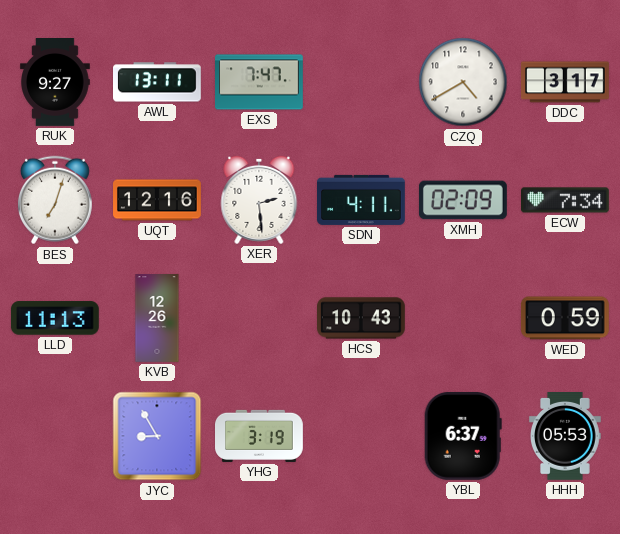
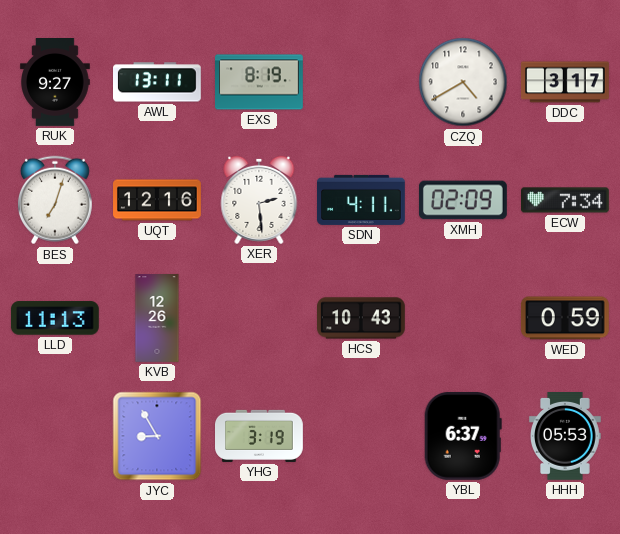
EXS: 7:47 -> 8:19 (260, 82)
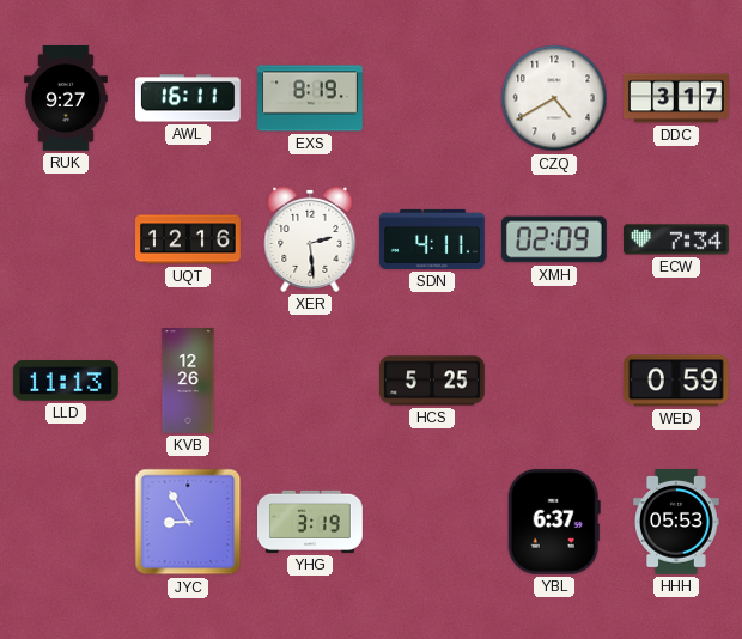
AWL: 13:11 -> 16:11 (189, 98)
BES: 7:03 -> none (55, 200)
HCS: 10:43 -> 5:25 (433, 381)
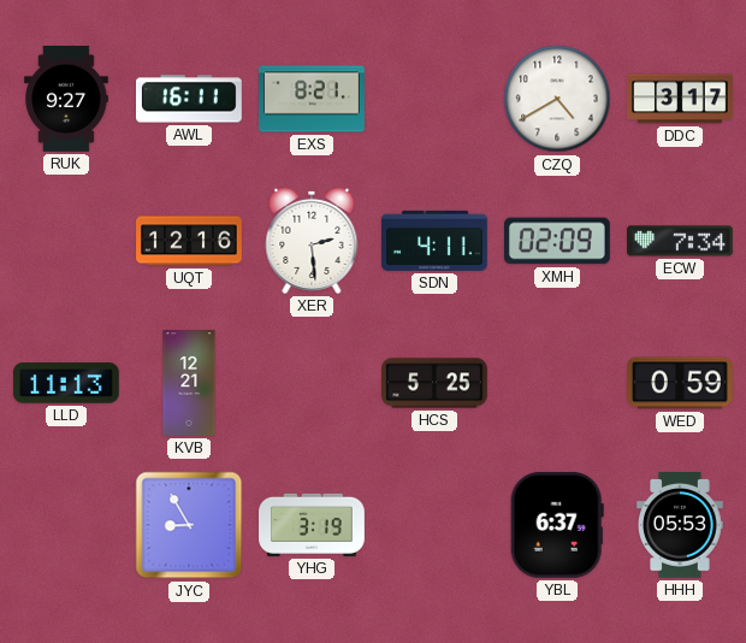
EXS: 8:19 -> 8:21 (313, 99)
KVB: 12:26 -> 12:21 (189, 383)
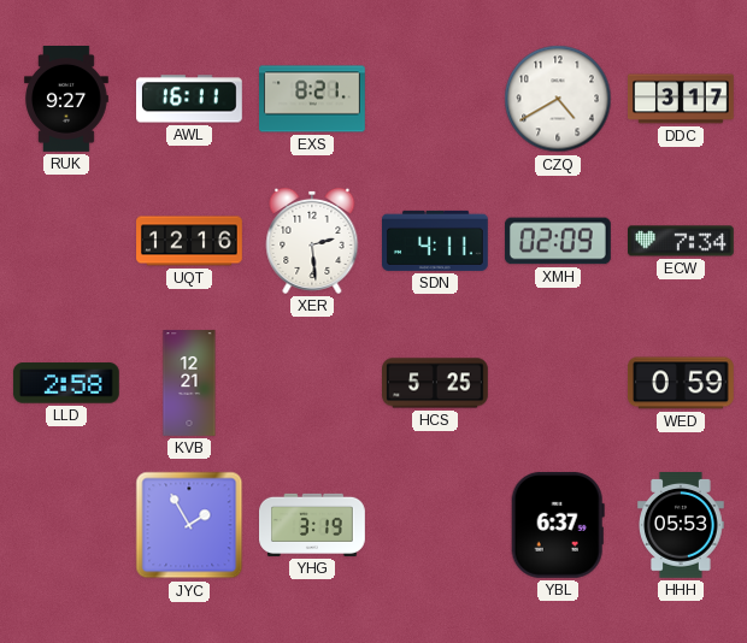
LLD: 11:13 -> 2:58 (66, 383)
JYC: 8:55 -> 1:55 (189, 525)
